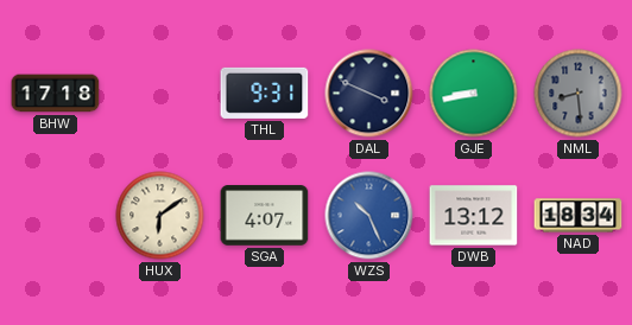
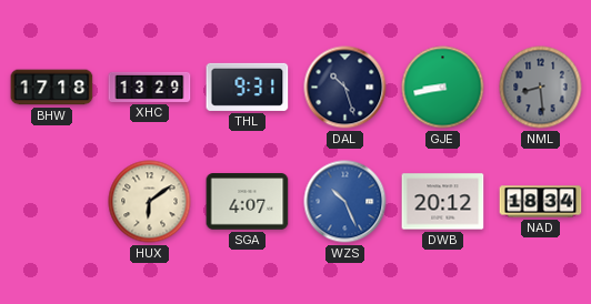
XHC: none -> 13:29 (150, 87)
DAL: 3:49 -> 10:27 (345, 88)
DWB: 13:12 -> 20:12 (443, 202)
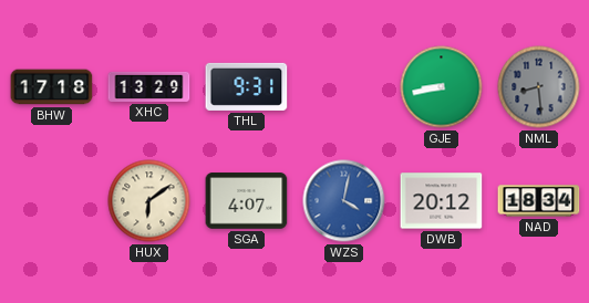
DAL: 10:27 -> none (345, 88)
WZS: 10:26 -> 4:02 (344, 201)
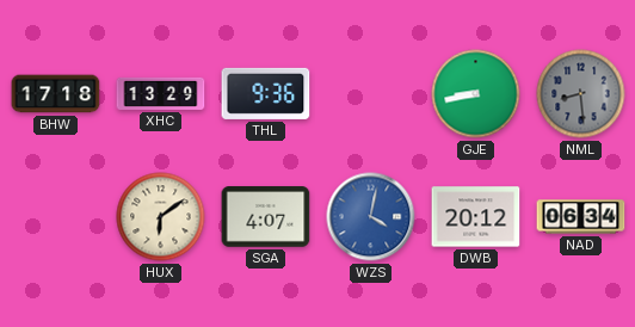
THL: 9:31 -> 9:36 (266, 93)
NAD: 18:34 -> 06:34 (581, 217)
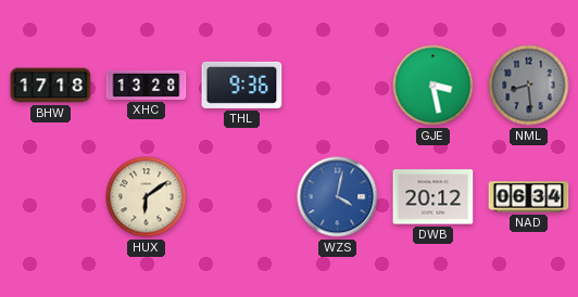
XHC: 13:29 -> 13:28 (147, 85)
GJE: 8:43 -> 3:28 (434, 86)
SGA: 4:07 -> none (266, 217)
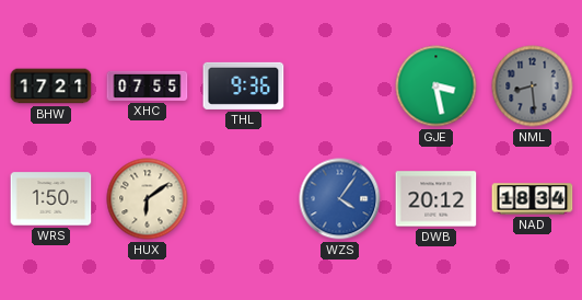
BHW: 17:18 -> 17:21 (51, 86)
XHC: 13:28 -> 07:55 (148, 85)
WRS: none -> 1:50 (51, 199)
WZS: 4:02 -> 4:06 (340, 199)
NAD: 06:34 -> 18:34 (533, 199)
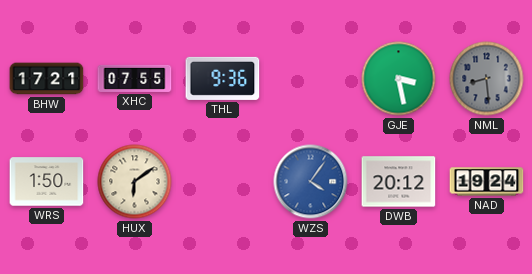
NAD: 18:34 -> 19:24 (487, 182)
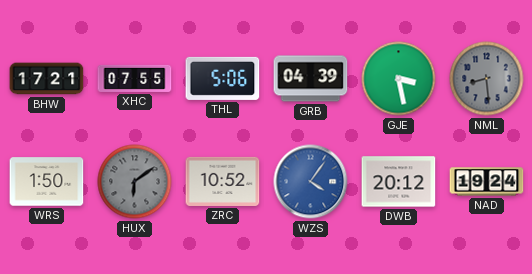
THL: 9:36 -> 5:06 (223, 78)
GRB: none -> 04:39 (311, 79)
HUX dial: cream -> grey (135, 182)
ZRC: none -> 10:52 (223, 181)
